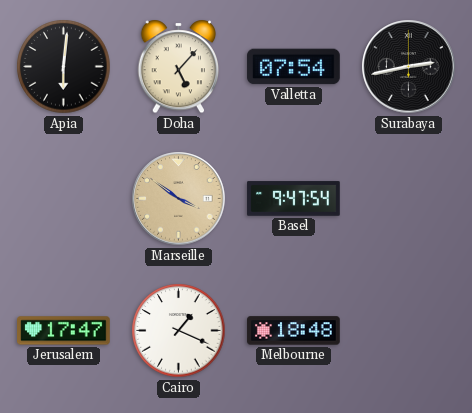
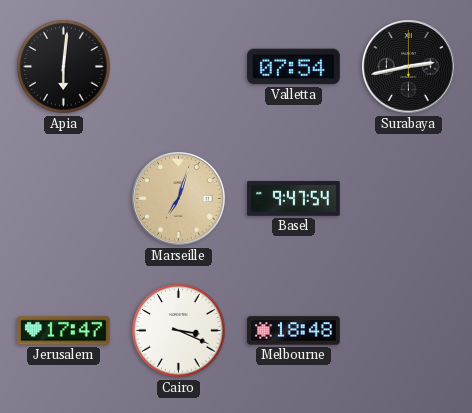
Doha: 5:07 -> none (179, 67)
Marseille: 3:51 -> 7:03 (179, 199)
Cairo: 1:19 -> 3:19 (179, 331)
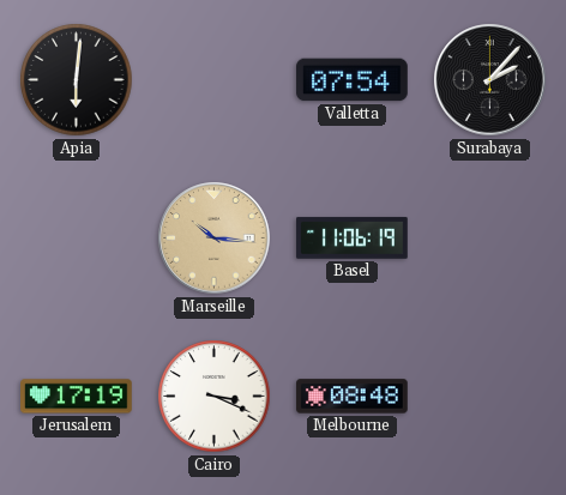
Surabaya: 2:43 -> 2:07 (490, 80)
Marseille: 7:03 -> 10:16 (215, 239)
Basel: 9:47 -> 11:06 (353, 239)
Jerusalem: 17:47 -> 17:19 (77, 397)
Melbourne: 18:48 -> 08:48 (353, 397)
